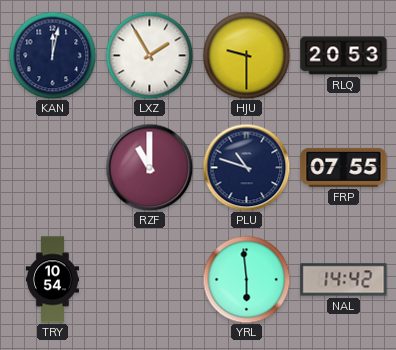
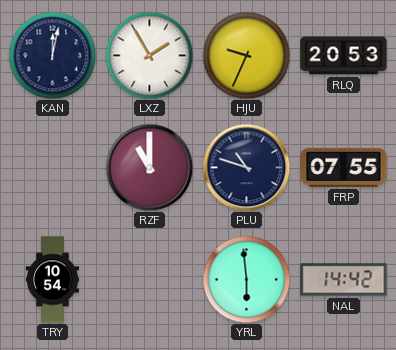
HJU: 9:30 -> 9:34 (246, 55)
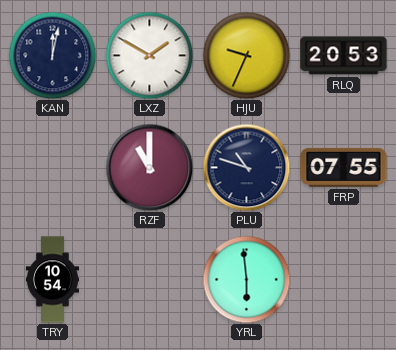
LXZ: 1:55 -> 1:50 (149, 55)
NAL: 14:42 -> none (344, 280)
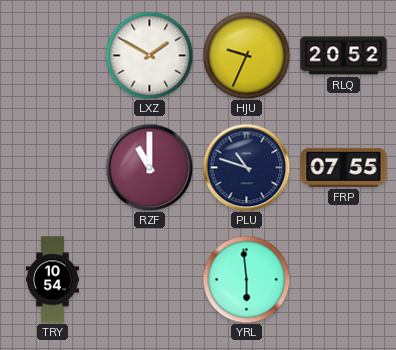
KAN: 12:02 -> none (52, 55)
RLQ: 20:53 -> 20:52 (344, 56)
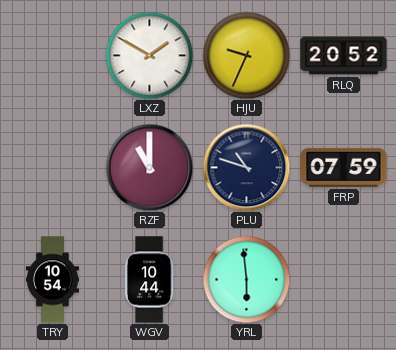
FRP: 07:55 -> 07:59 (344, 167)
WGV: none -> 10:44 (149, 280)
